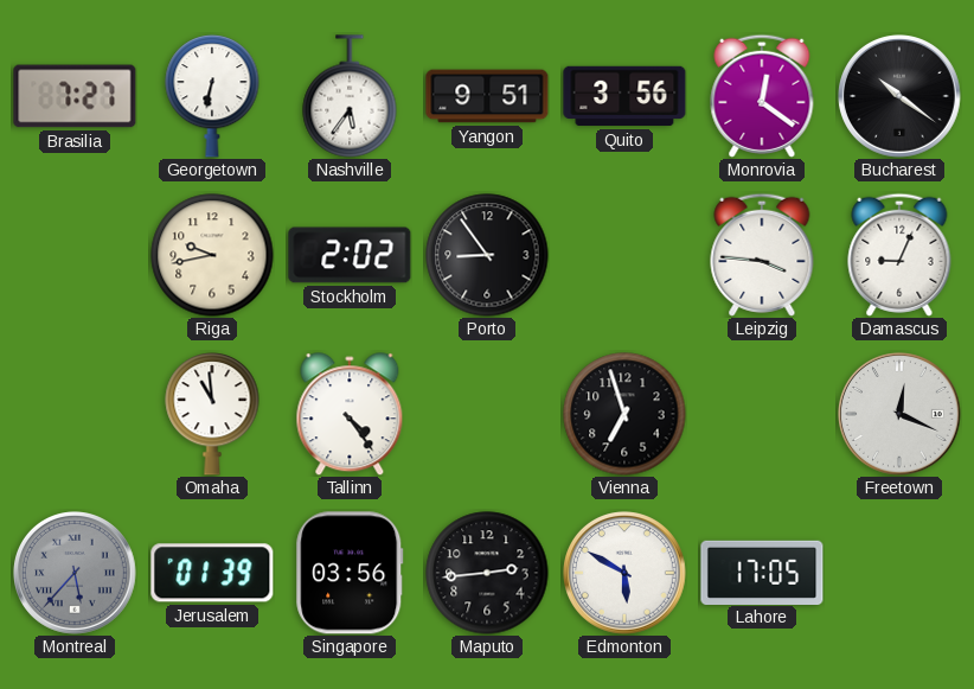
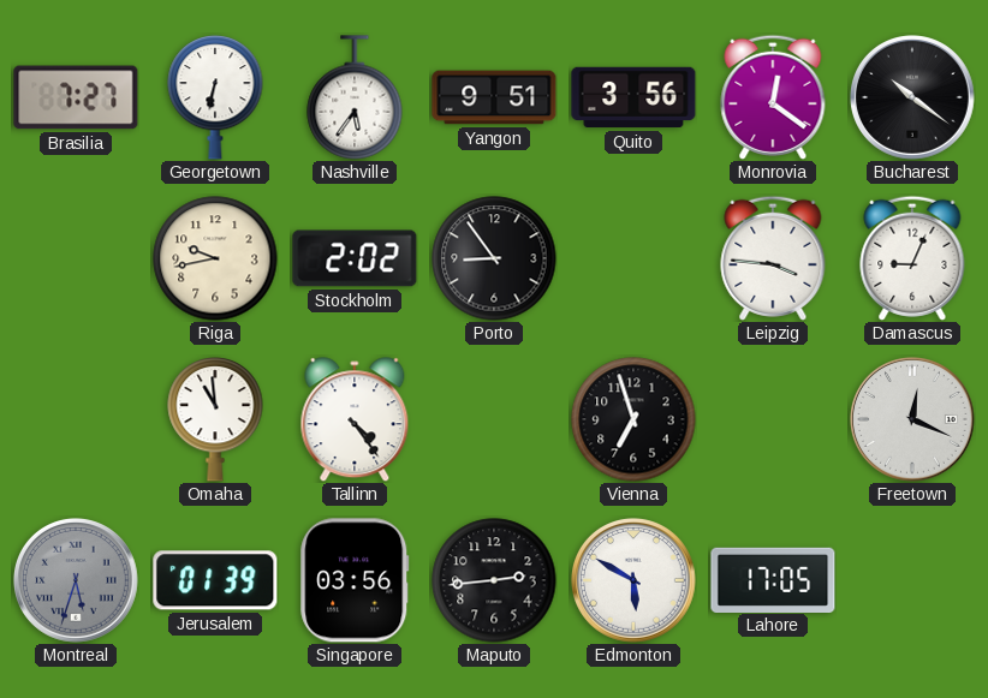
Montreal: 5:37 -> 5:33 (77, 581)
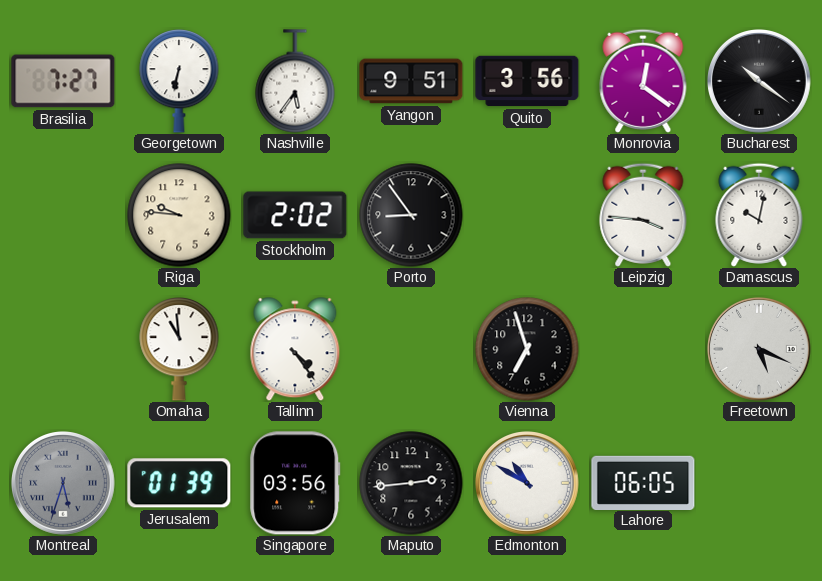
Riga: 9:43 -> 9:46 (179, 215)
Damascus: 9:04 -> 10:02 (759, 215)
Freetown: 12:19 -> 5:19 (760, 350)
Edmonton: 5:50 -> 10:50 (528, 484)
Lahore: 17:05 -> 06:05 (643, 482)
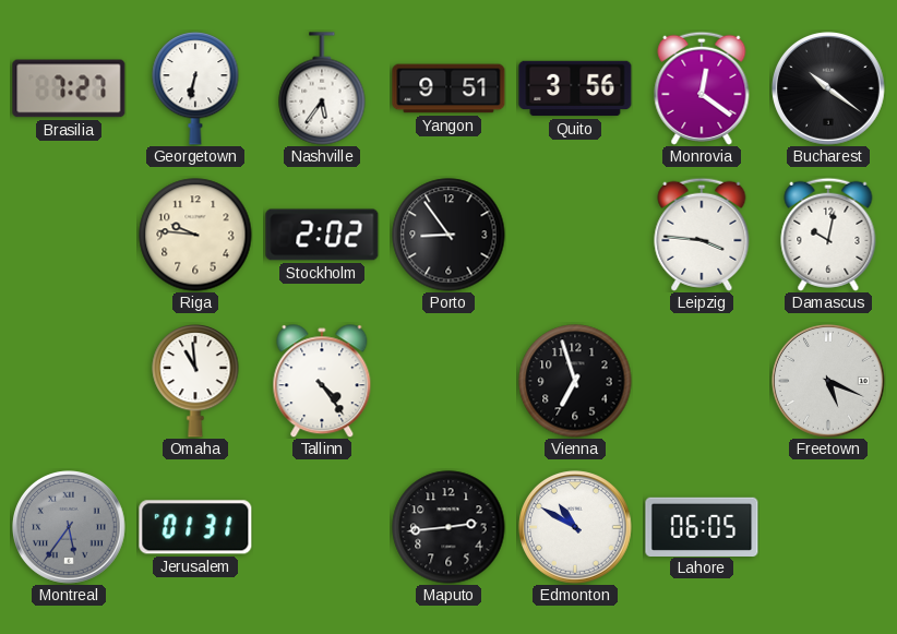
Montreal: 5:33 -> 5:36 (70, 528)
Jerusalem: 01:39 -> 01:31 (195, 527)
Singapore: 03:56 -> none (295, 483)
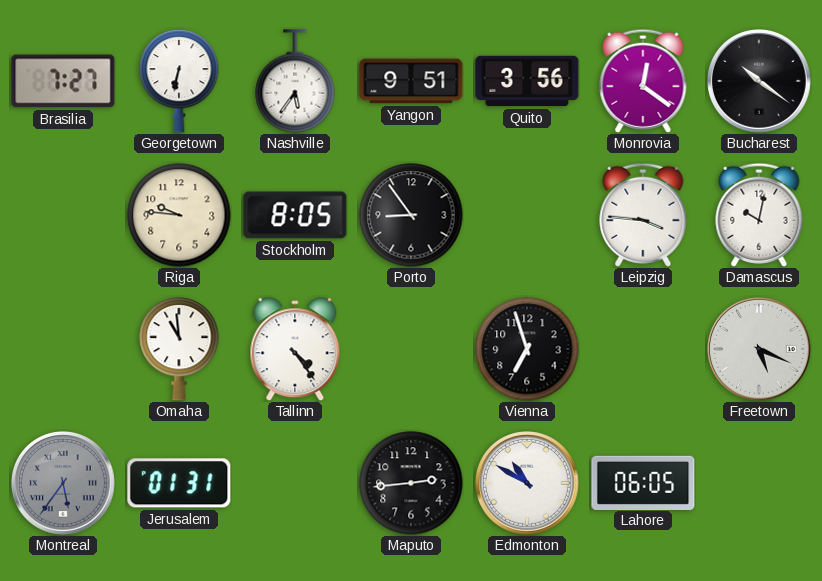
Stockholm: 2:02 -> 8:05 (295, 215)
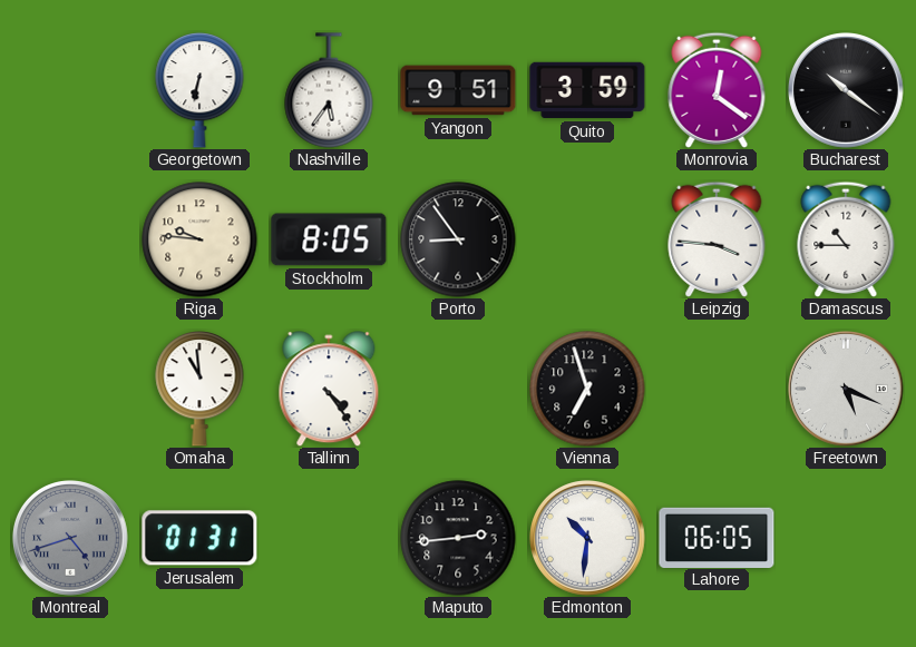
Brasilia: 7:27 -> none (63, 81)
Quito: 3:56 -> 3:59 (587, 90)
Damascus: 10:02 -> 10:45 (846, 239)
Montreal: 5:36 -> 4:42 (71, 539)
Edmonton: 10:50 -> 10:31 (588, 539)
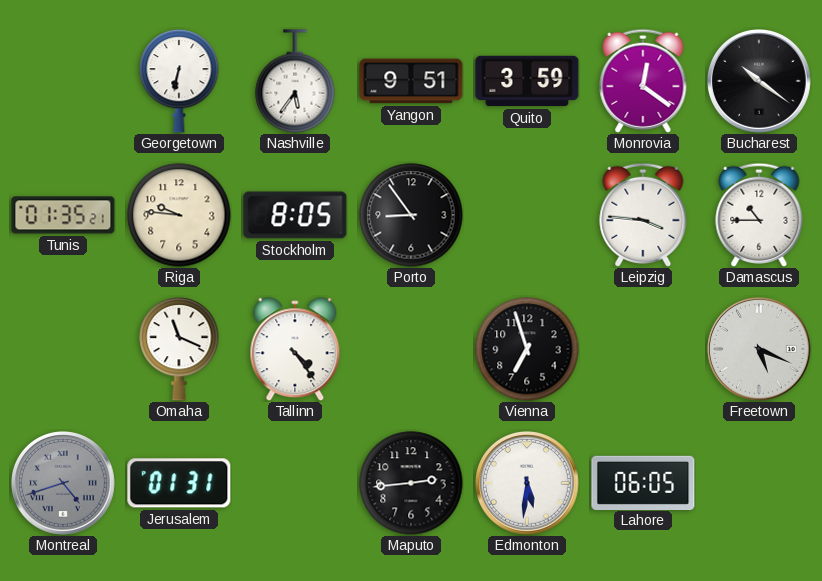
Tunis: none -> 01:35 (63, 215)
Omaha: 10:59 -> 11:19 (179, 349)
Edmonton: 10:31 -> 5:31 (528, 484)
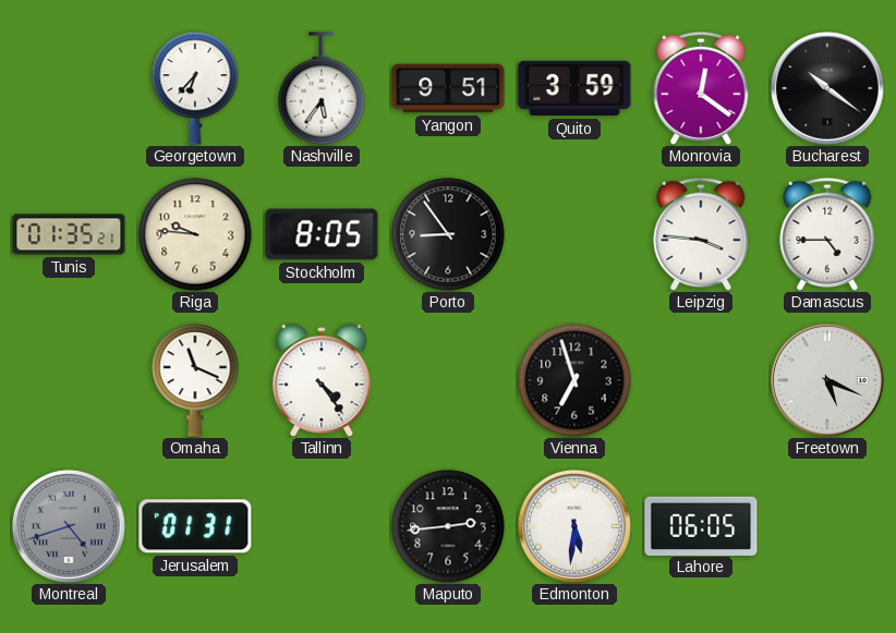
Georgetown: 6:32 -> 6:37 (195, 88)
Damascus: 10:45 -> 4:45 (827, 234)
